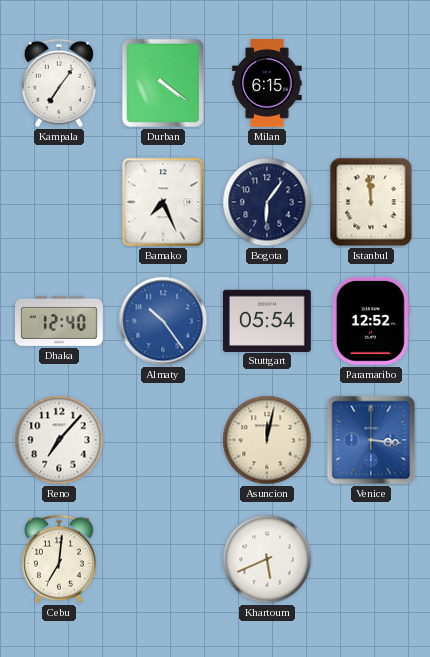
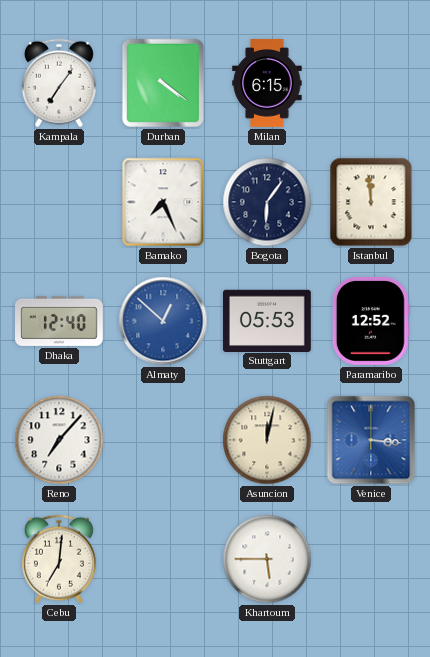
Almaty: 10:24 -> 12:52 (163, 321)
Stuttgart: 05:54 -> 05:53 (267, 320)
Khartoum: 5:41 -> 5:45 (267, 559)
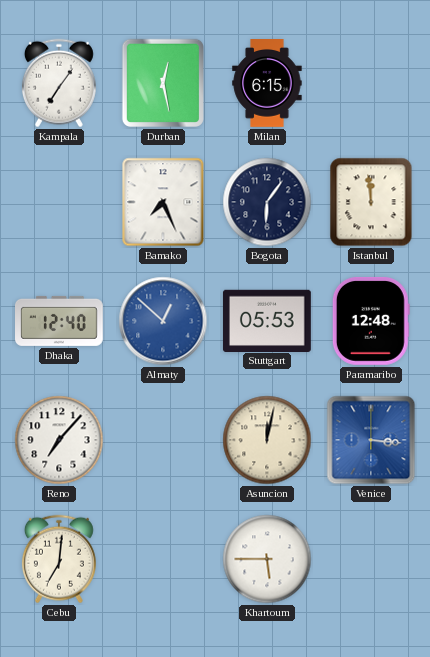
Durban: 4:21 -> 12:28 (163, 83)
Paramaribo: 12:52 -> 12:48 (371, 321)
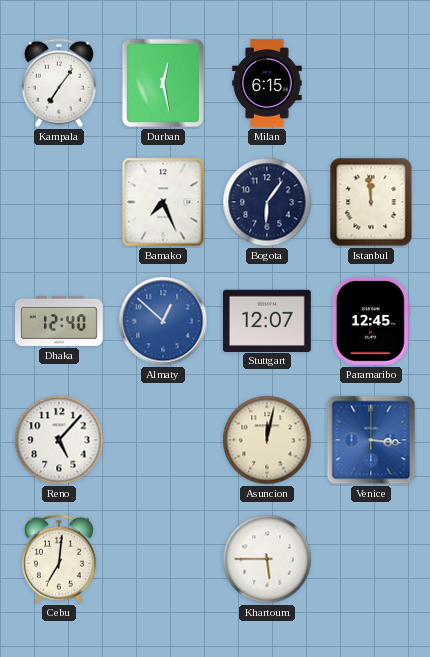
Stuttgart: 05:53 -> 12:07 (267, 320)
Paramaribo: 12:48 -> 12:45 (371, 321)
Reno: 7:07 -> 5:07 (59, 440)
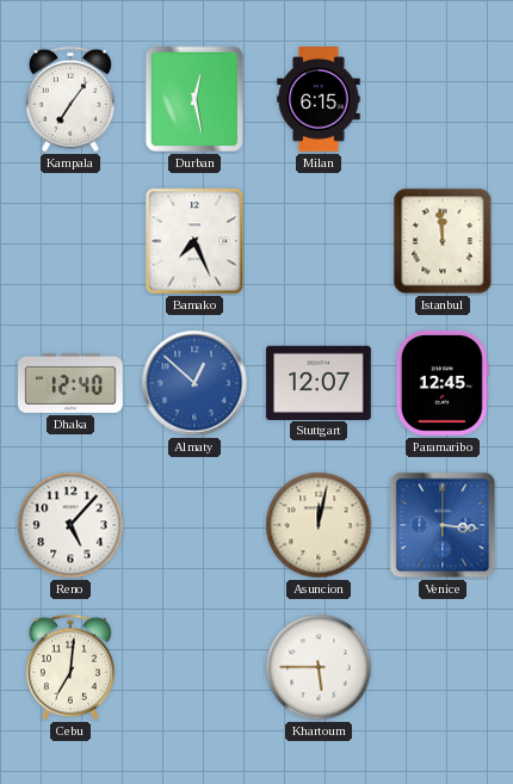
Bogota: 6:06 -> none (267, 202)
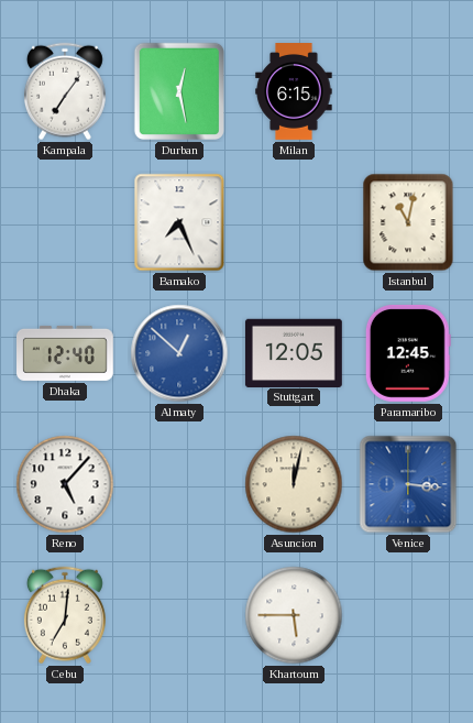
Istanbul: 11:59 -> 11:02 (408, 222)
Stuttgart: 12:07 -> 12:05 (294, 352)
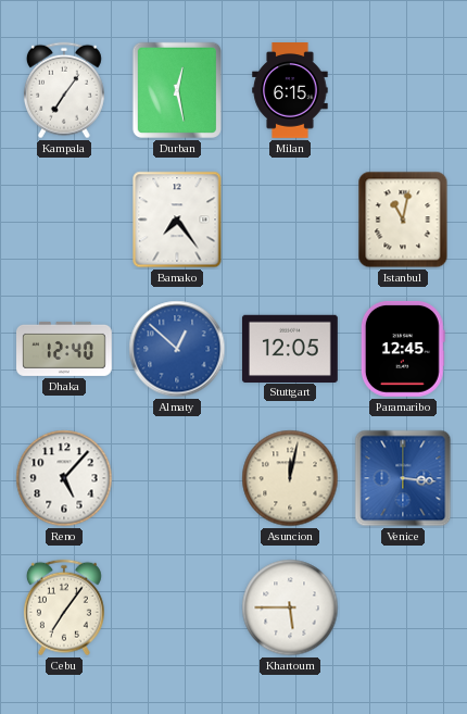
Bamako: 7:26 -> 7:24 (177, 220)
Cebu: 7:01 -> 7:06 (64, 607)
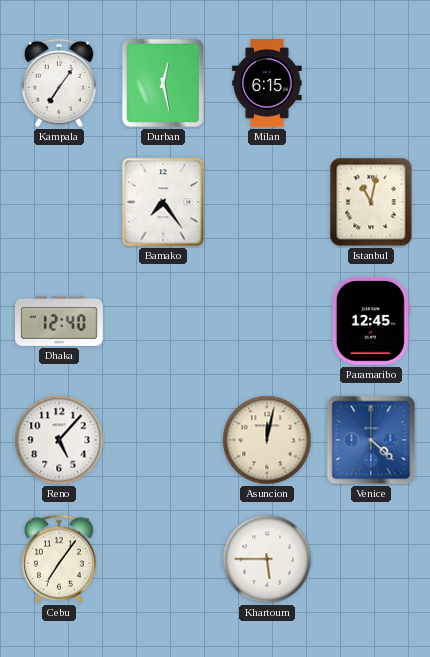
Almaty: 12:52 -> none (177, 349)
Stuttgart: 12:05 -> none (290, 348)
Venice: 3:16 -> 4:22 (371, 440)
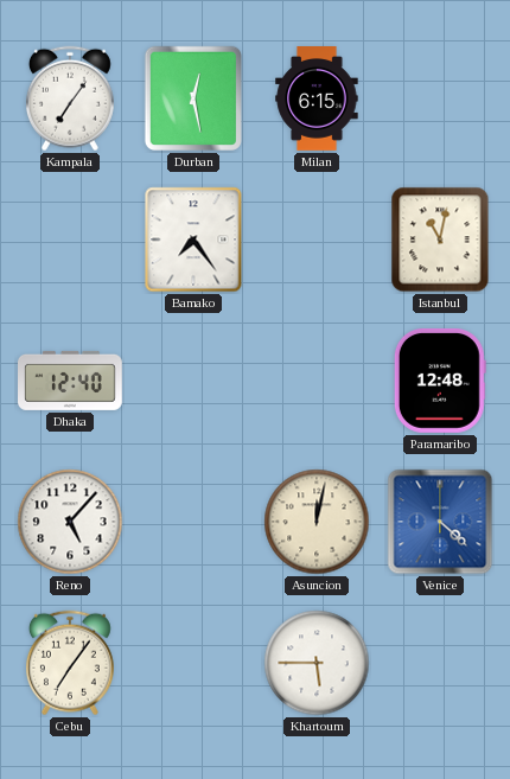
Paramaribo: 12:45 -> 12:48 (440, 381)
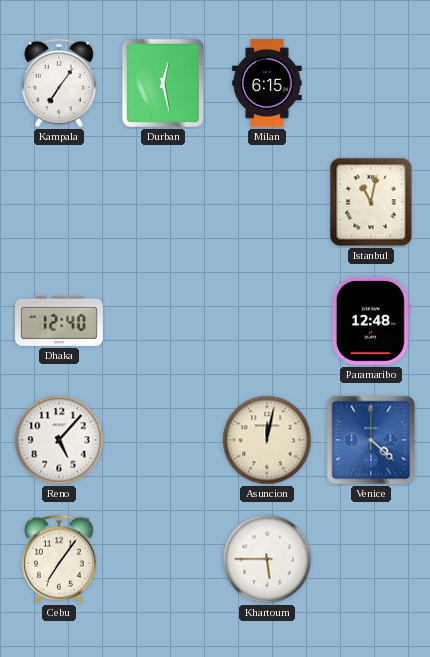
Bamako: 7:24 -> none (193, 240)
